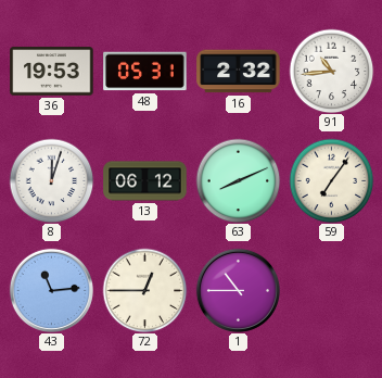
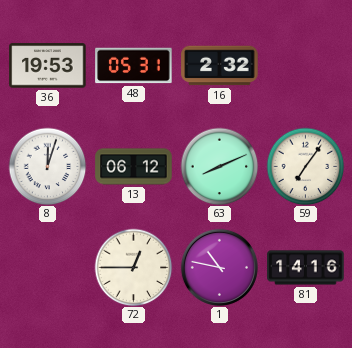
91: 10:44 -> none (331, 71)
43: 11:14 -> none (51, 290)
1: 10:45 -> 10:47 (219, 267)
81: none -> 14:16 (306, 268)
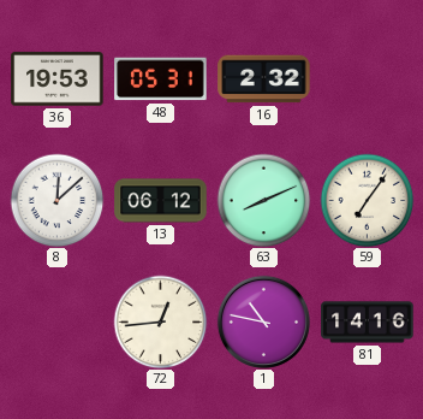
8: 12:03 -> 12:08 (56, 200)
72: 12:45 -> 12:44 (160, 321)
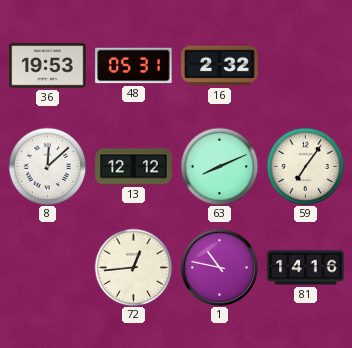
13: 06:12 -> 12:12 (134, 167)
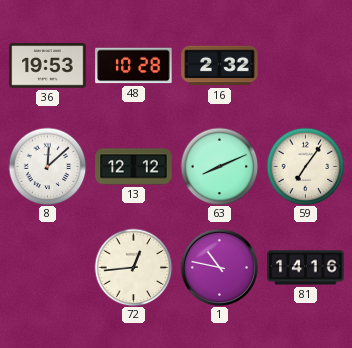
48: 05:31 -> 10:28 (134, 66)
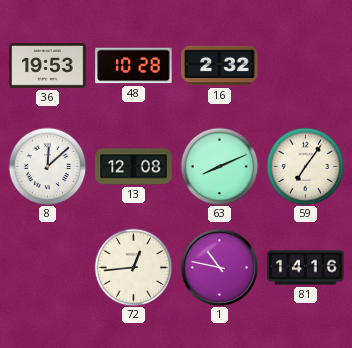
13: 12:12 -> 12:08 (134, 167)
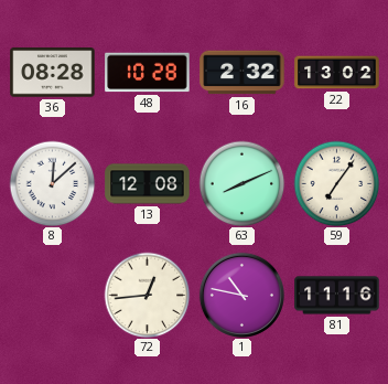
36: 19:53 -> 08:28 (53, 73)
22: none -> 13:02 (337, 73)
81: 14:16 -> 11:16 (337, 296)
